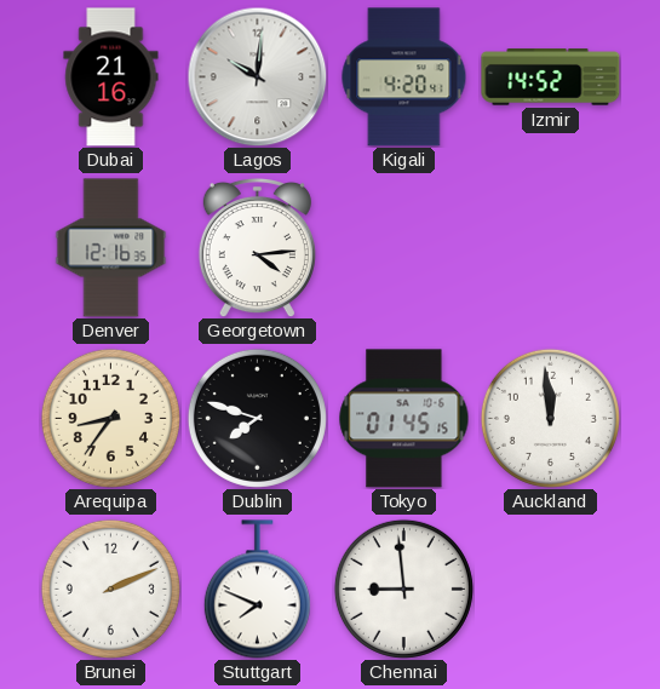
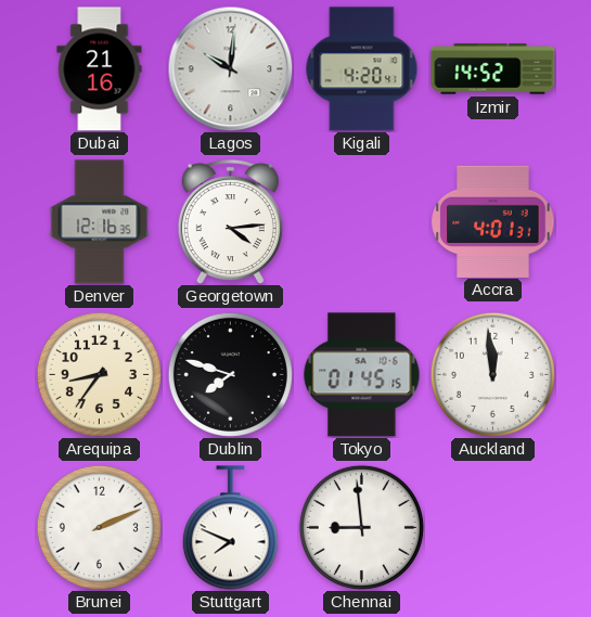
Accra: none -> 4:01 (493, 221)
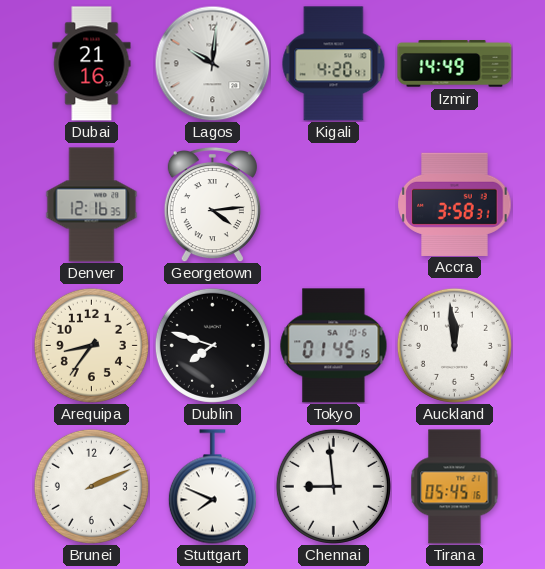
Izmir: 14:52 -> 14:49 (455, 64)
Accra: 4:01 -> 3:58 (455, 204)
Tirana: none -> 05:45 (455, 487)
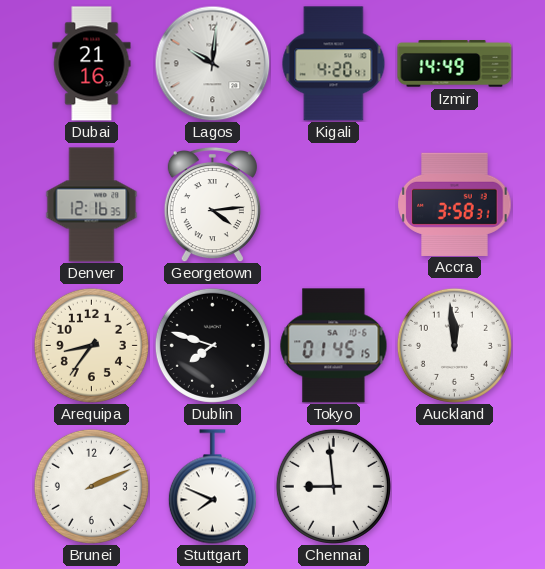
Tirana: 05:45 -> none (455, 487)
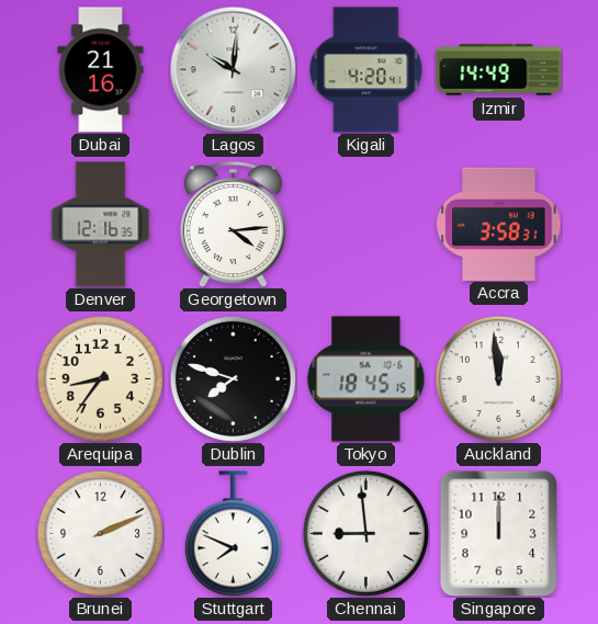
Tokyo: 01:45 -> 18:45 (366, 379)
Singapore: none -> 12:00 (499, 533)
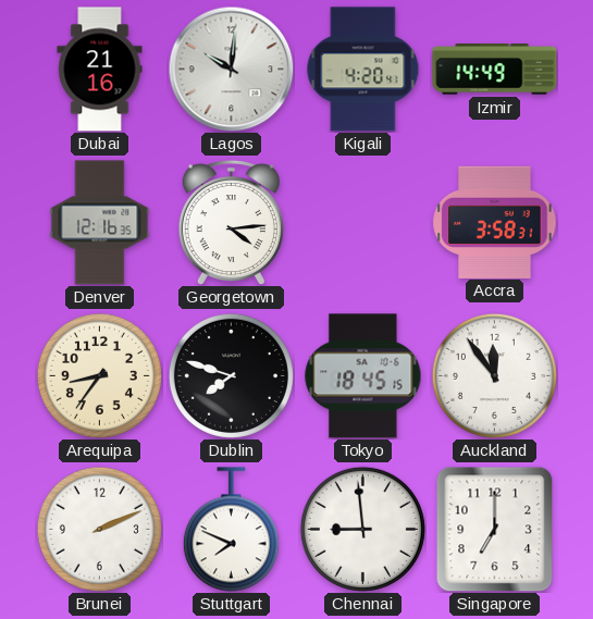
Auckland: 11:59 -> 11:54 (494, 375)
Singapore: 12:00 -> 7:00 (495, 529)
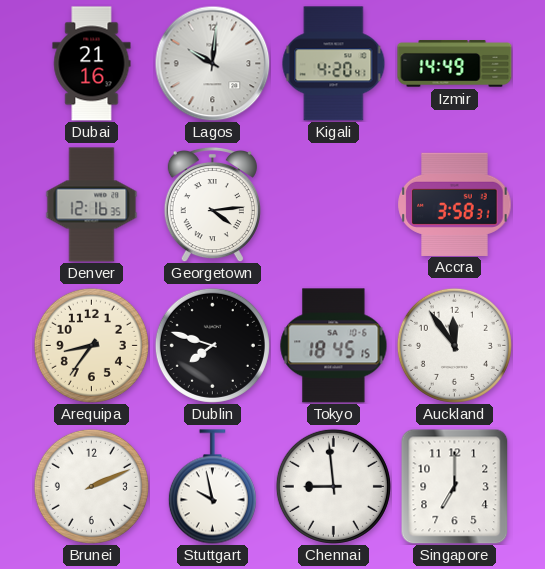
Stuttgart: 7:49 -> 9:58 (212, 487)
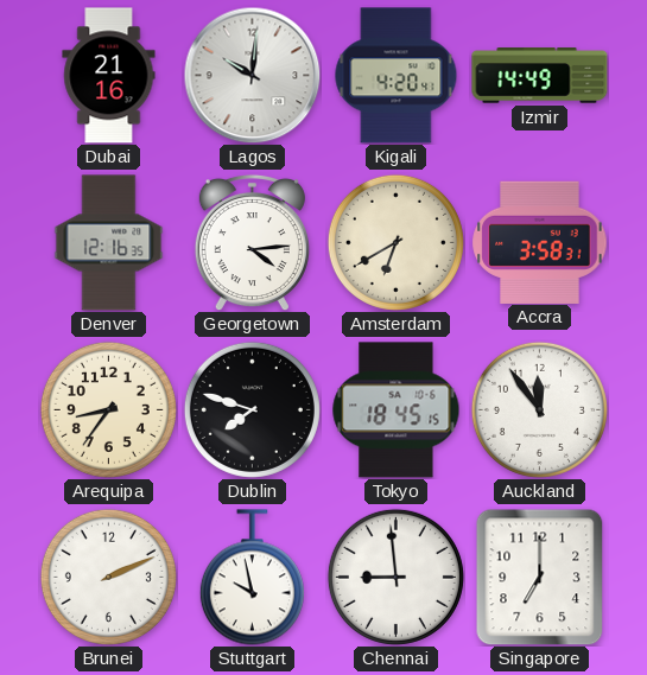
Amsterdam: none -> 6:40 (395, 242)
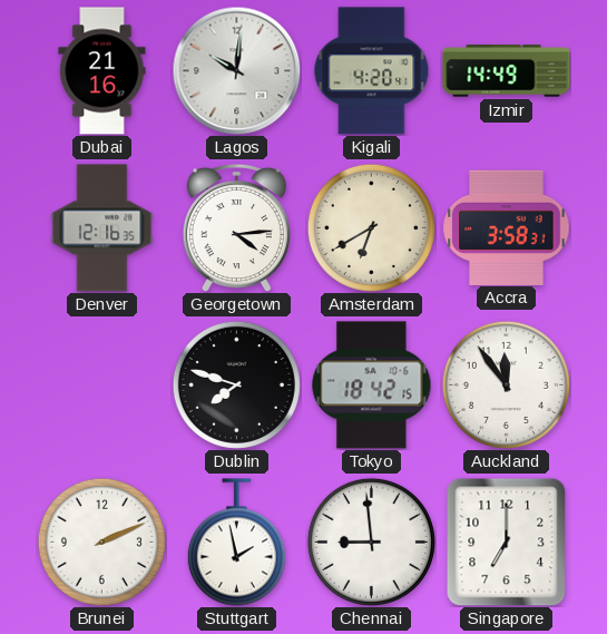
Arequipa: 8:36 -> none (108, 409)
Tokyo: 18:45 -> 18:42 (372, 386)
Stuttgart: 9:58 -> 1:58 (236, 543)
